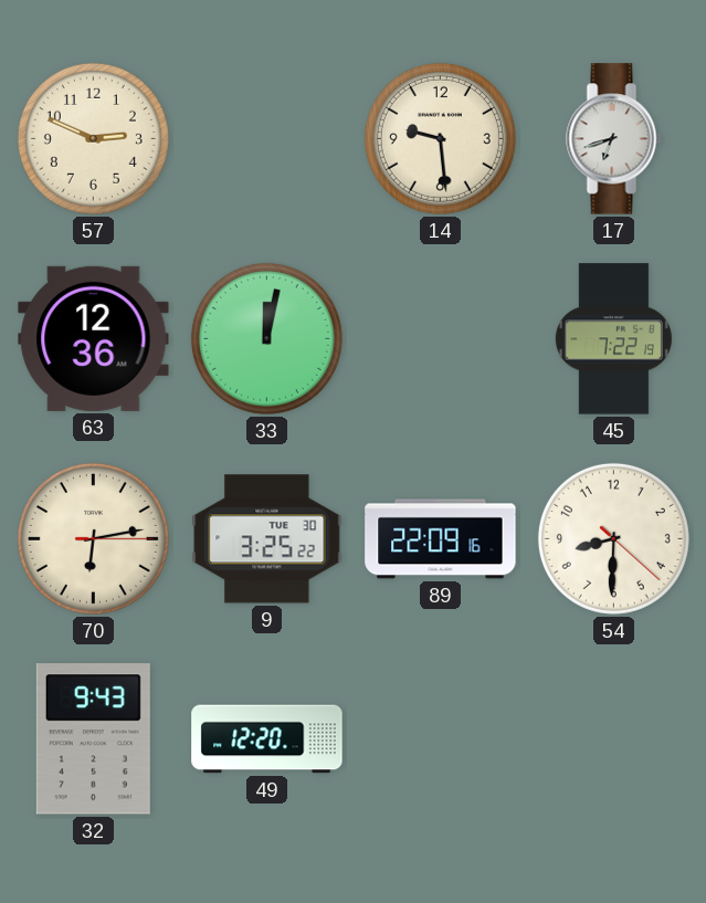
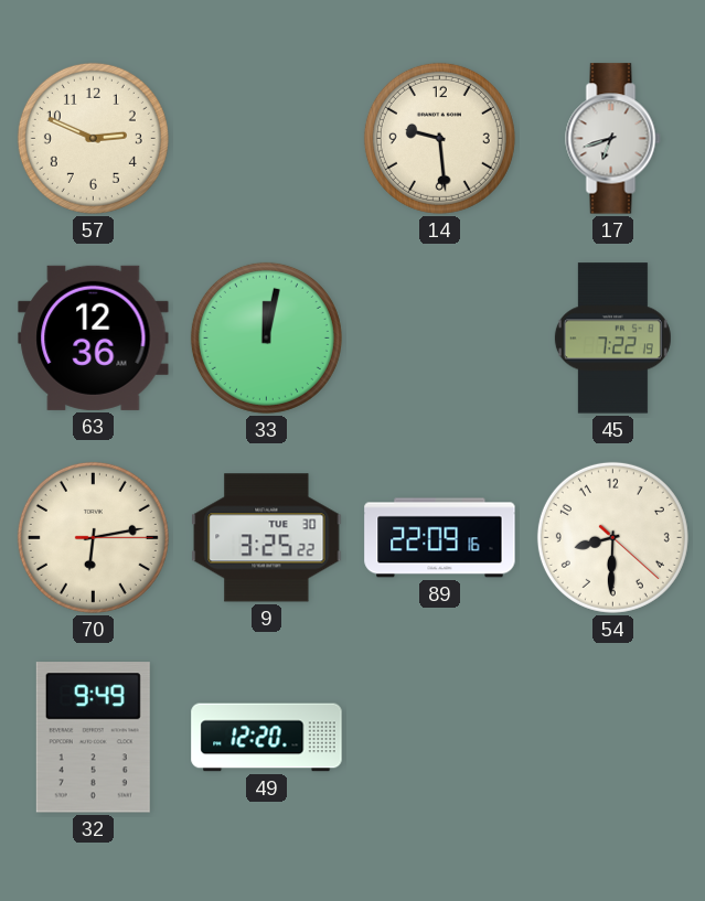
32: 9:43 -> 9:49 (93, 738)
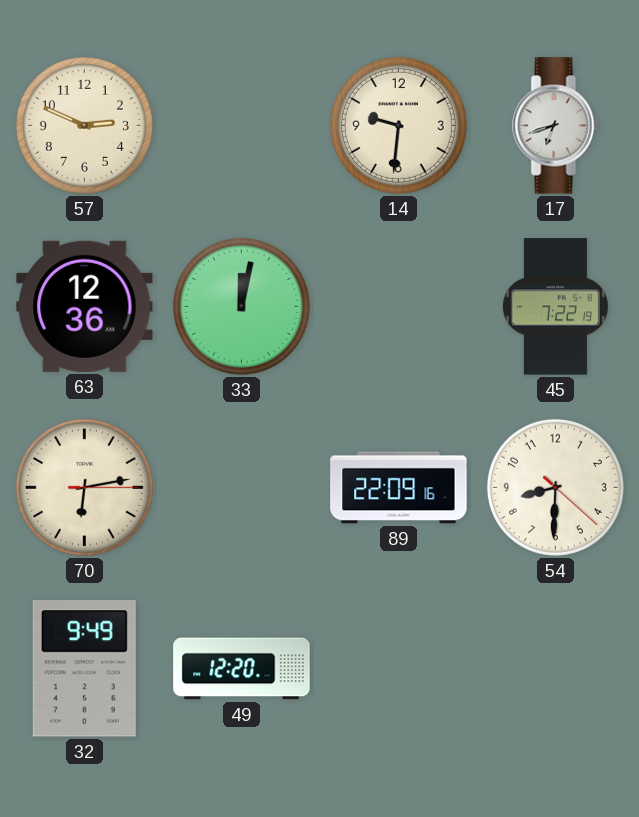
14: 9:29 -> 9:31 (398, 125)
9: 3:25 -> none (267, 538)
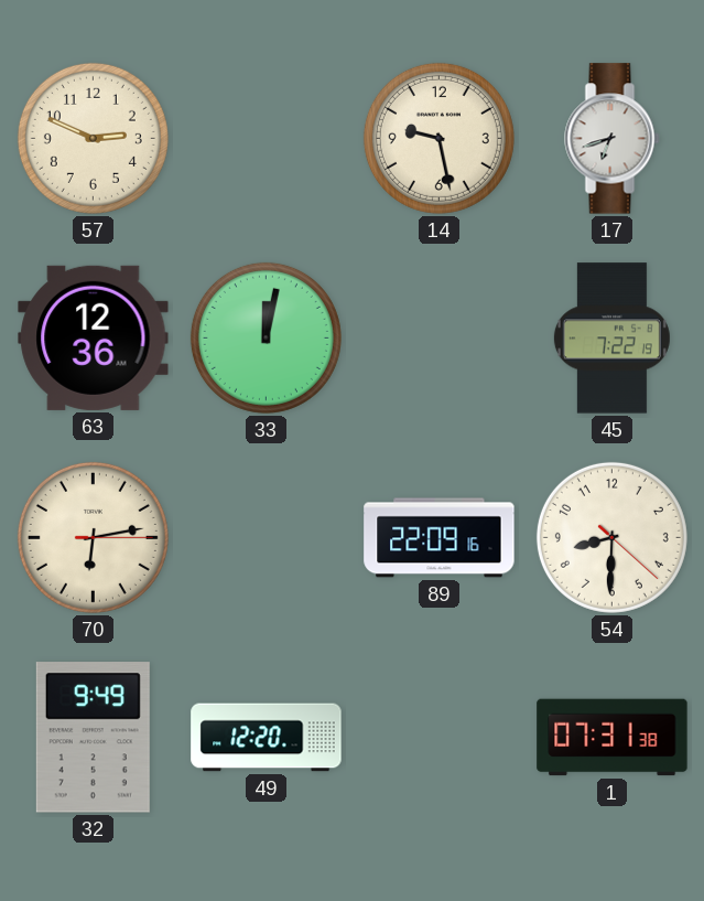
14: 9:31 -> 9:28 (438, 138)
1: none -> 07:31 (613, 738)
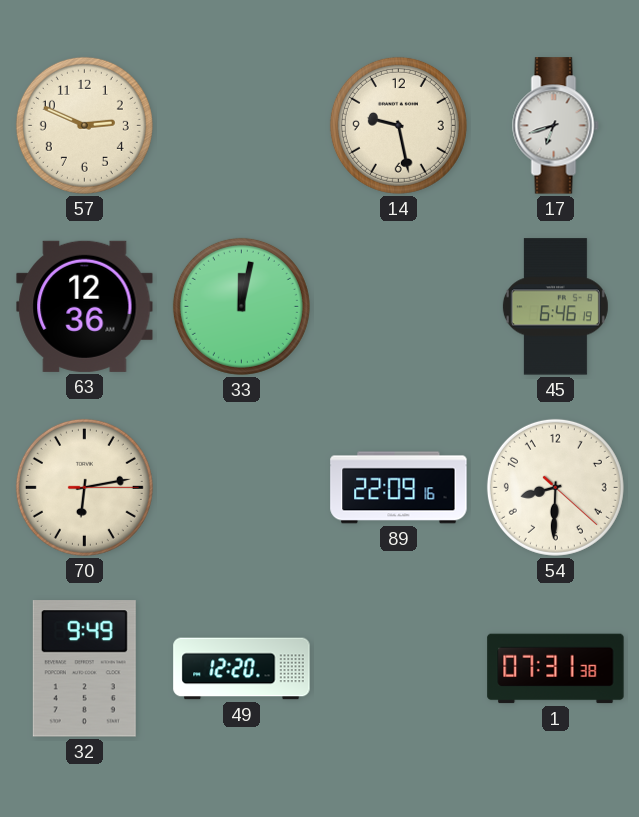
45: 7:22 -> 6:46 (555, 307)
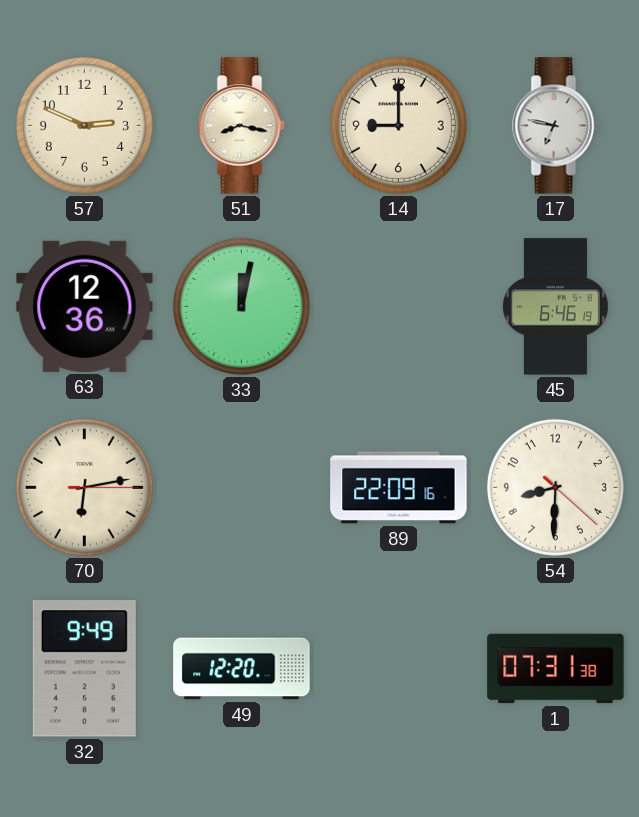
51: none -> 8:17 (242, 126)
14: 9:28 -> 9:00 (398, 125)
17: 6:42 -> 6:47 (556, 126)
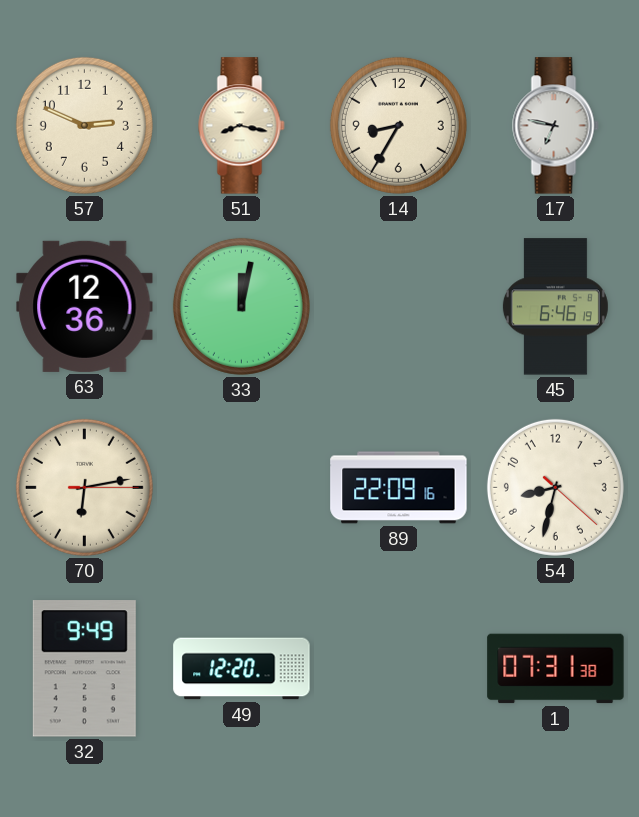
14: 9:00 -> 8:35 (398, 125)
54: 8:30 -> 8:32 (555, 487)
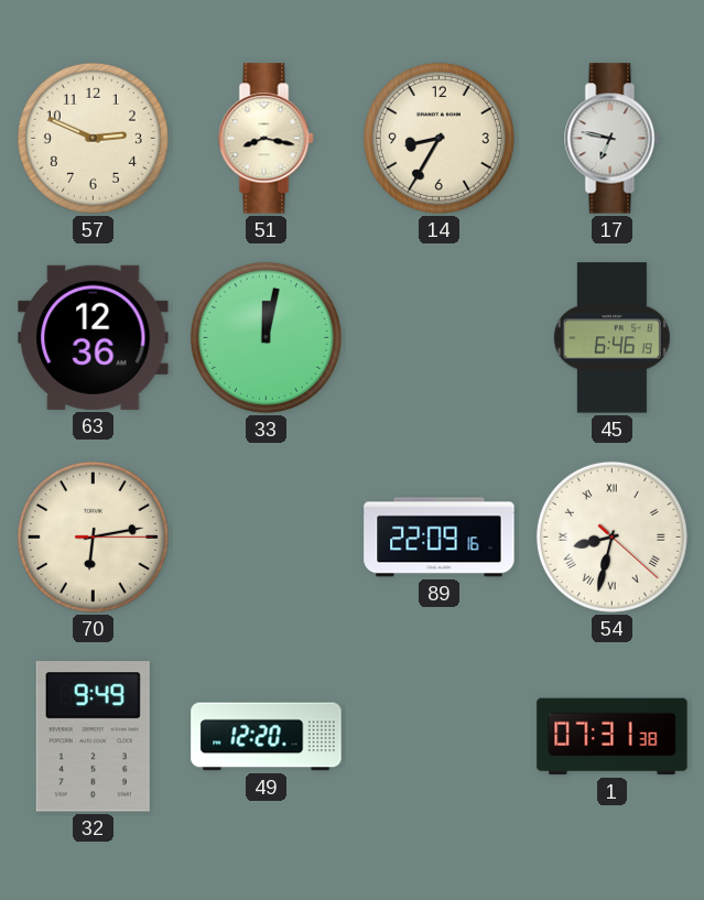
54 numerals: Arabic -> Roman (611, 536)
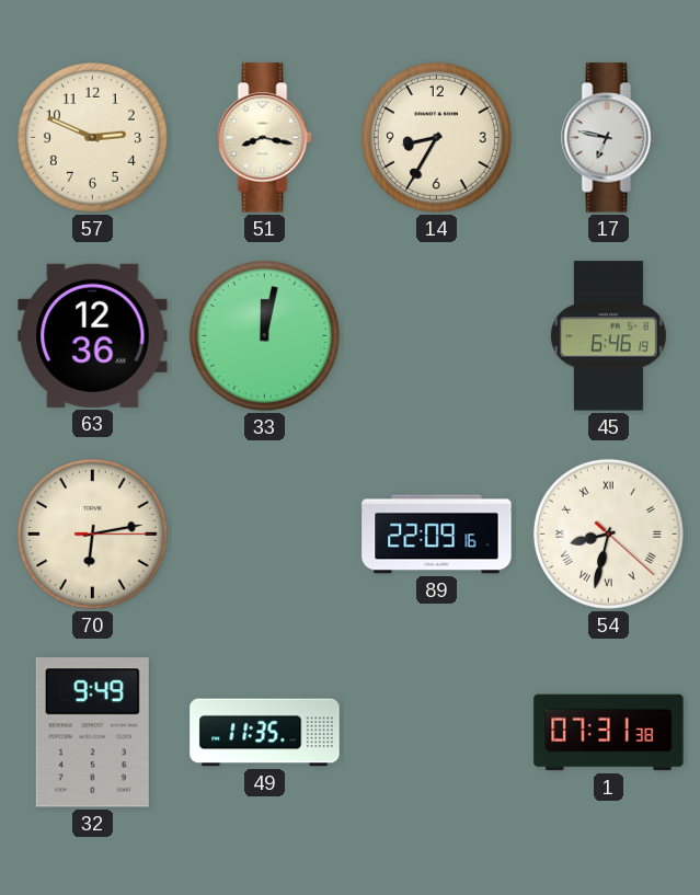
49: 12:20 -> 11:35 (265, 733)
